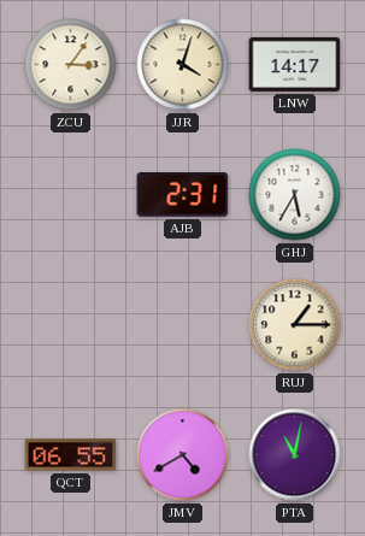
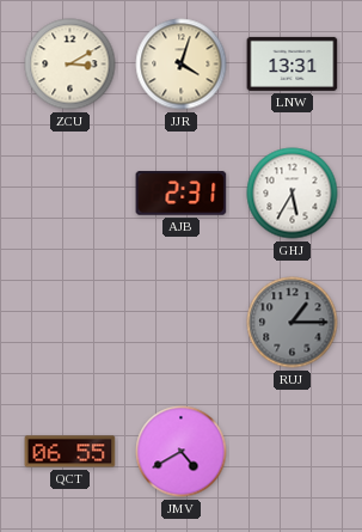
ZCU: 3:06 -> 3:10 (70, 65)
LNW: 14:17 -> 13:31 (293, 63)
RUJ dial: cream -> grey (293, 323)
PTA: 11:02 -> none (295, 455)
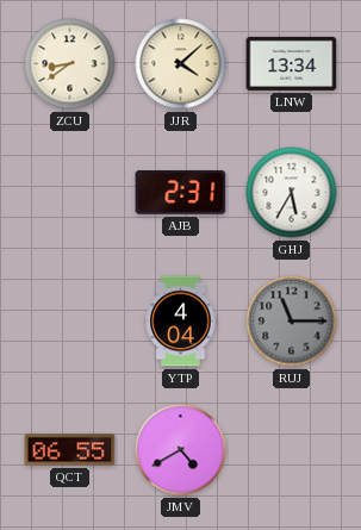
ZCU: 3:10 -> 8:39 (70, 64)
JJR: 4:03 -> 4:08 (181, 64)
LNW: 13:31 -> 13:34 (292, 63)
YTP: none -> 4:04 (181, 322)
RUJ: 1:15 -> 11:15 (292, 322)
